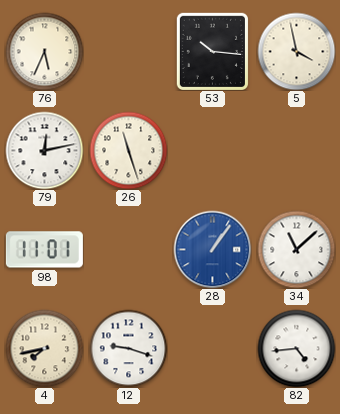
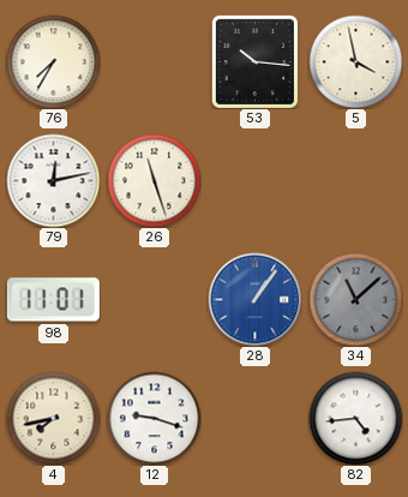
76: 5:34 -> 7:35 (53, 61)
34 dial: white -> grey (355, 299)
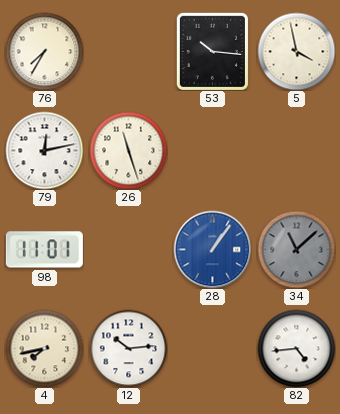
12: 9:18 -> 10:14 (128, 348)
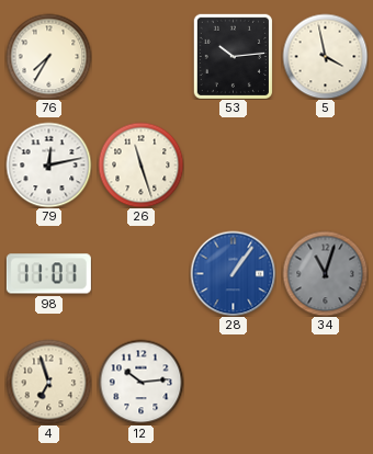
53: 10:16 -> 10:14 (233, 56)
34: 11:08 -> 11:03 (325, 273)
4: 7:43 -> 6:57 (48, 382)
82: 4:44 -> none (296, 348)
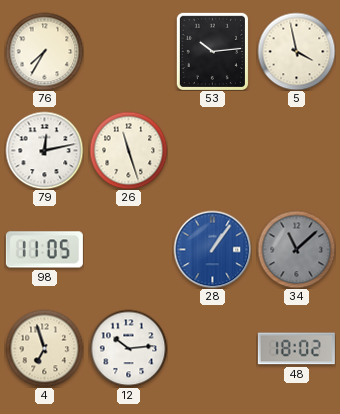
98: 11:01 -> 11:05 (44, 250)
34: 11:03 -> 11:08 (296, 249)
48: none -> 18:02 (296, 349)
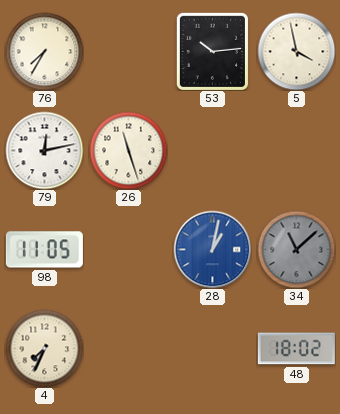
28: 1:06 -> 1:02 (212, 249)
4: 6:57 -> 7:34 (44, 348)
12: 10:14 -> none (128, 348)
